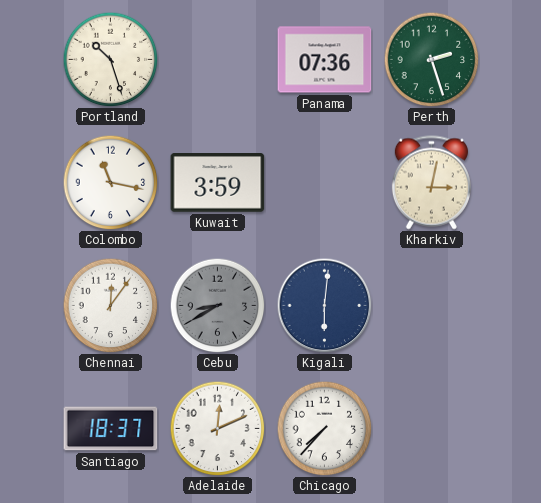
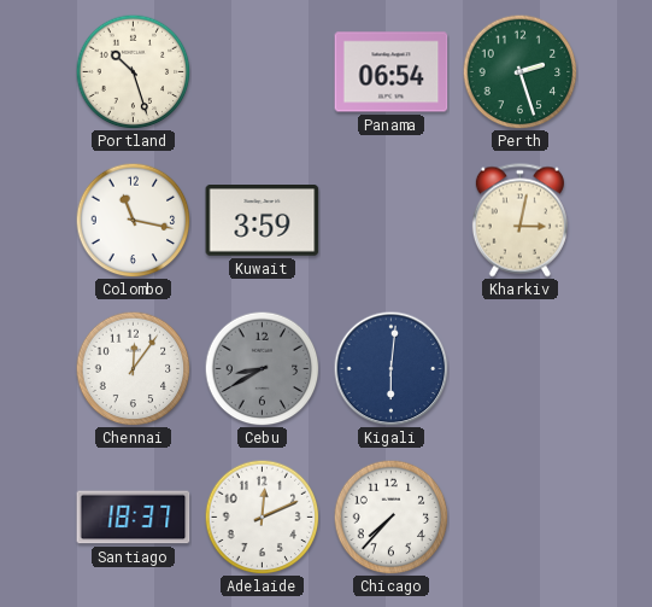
Panama: 07:36 -> 06:54 (392, 72)
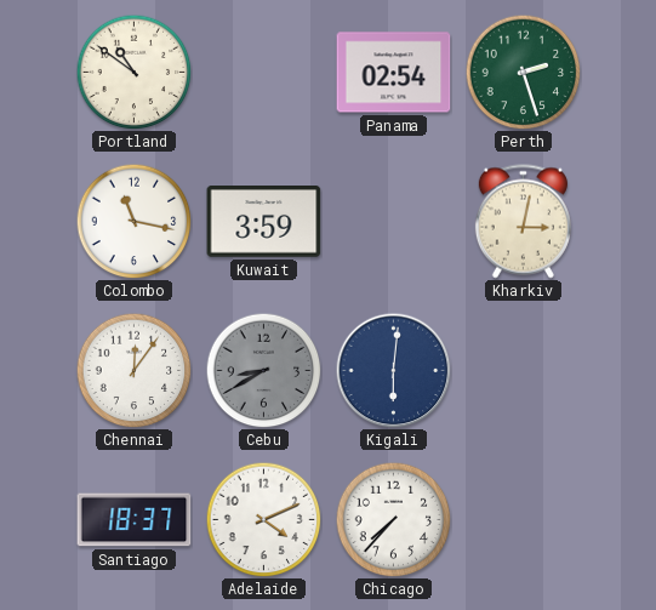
Portland: 10:27 -> 10:51 (133, 72)
Panama: 06:54 -> 02:54 (394, 73)
Adelaide: 12:11 -> 4:11 (263, 519)
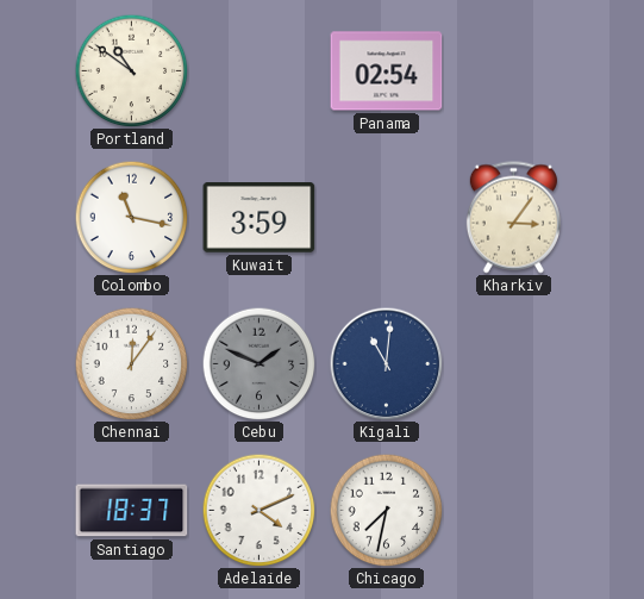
Perth: 2:27 -> none (523, 72)
Kharkiv: 3:02 -> 3:06 (513, 218)
Cebu: 8:40 -> 1:49 (258, 363)
Kigali: 6:01 -> 11:01 (386, 363)
Chicago: 7:37 -> 7:32 (386, 510)
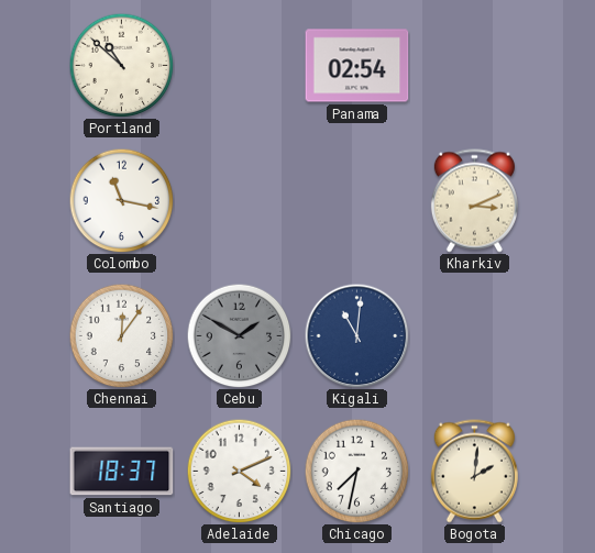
Portland: 10:51 -> 10:52 (121, 65)
Kuwait: 3:59 -> none (260, 218)
Kharkiv: 3:06 -> 3:11 (474, 201)
Cebu: 1:49 -> 1:50 (239, 335)
Bogota: none -> 2:01 (474, 472)
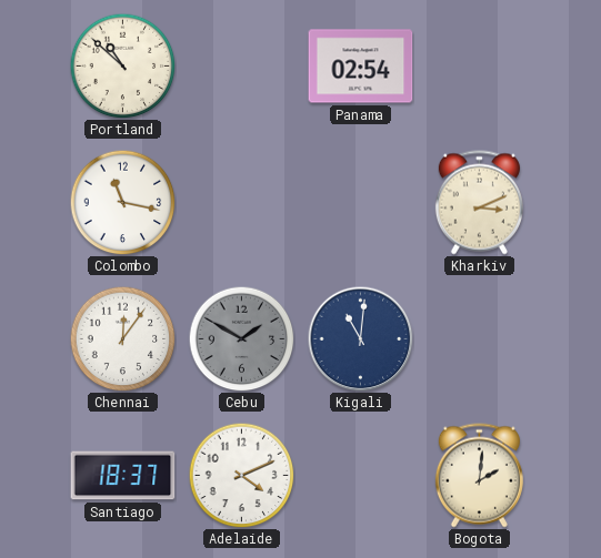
Chicago: 7:32 -> none (356, 471)
